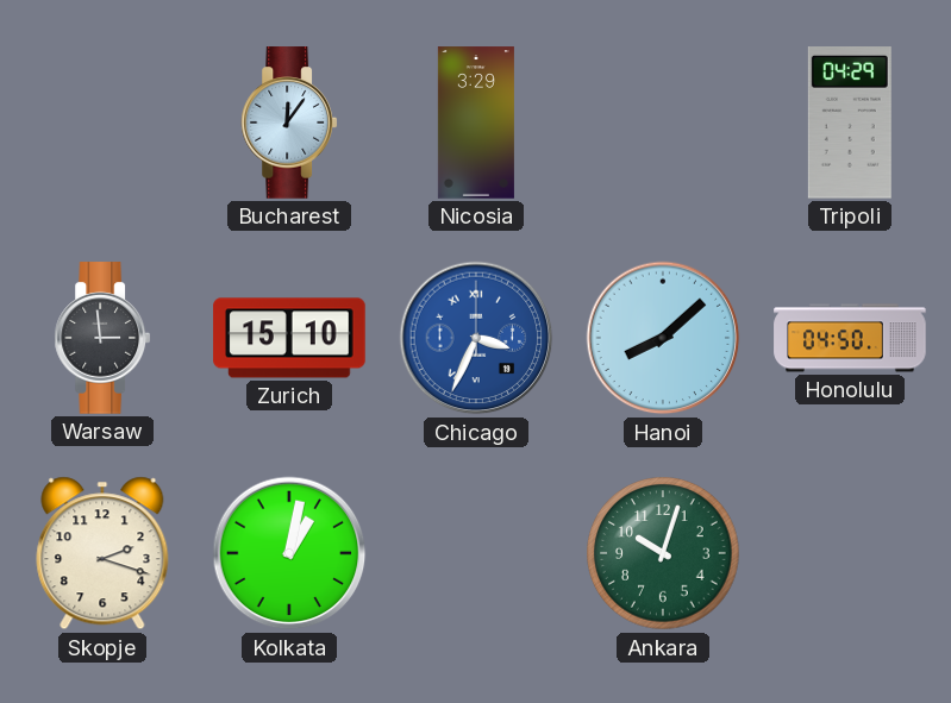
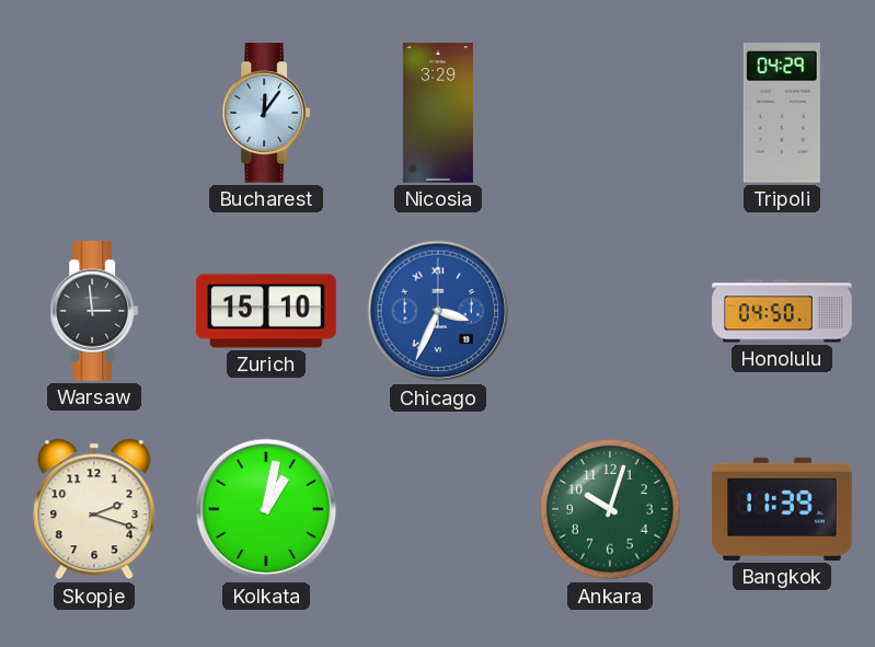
Hanoi: 8:08 -> none (663, 338)
Bangkok: none -> 11:39 (782, 509)
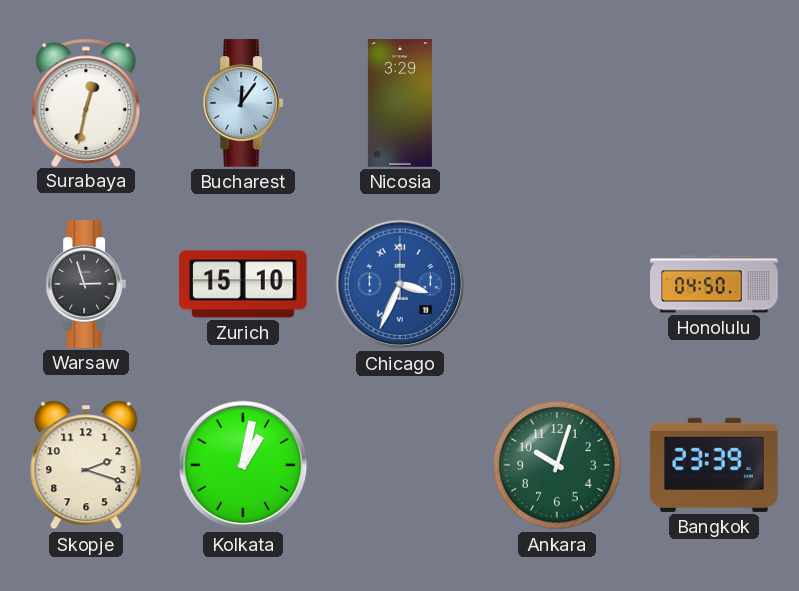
Surabaya: none -> 12:32 (86, 102)
Tripoli: 04:29 -> none (782, 114)
Warsaw: 2:59 -> 2:57 (86, 284)
Bangkok: 11:39 -> 23:39 (714, 465)
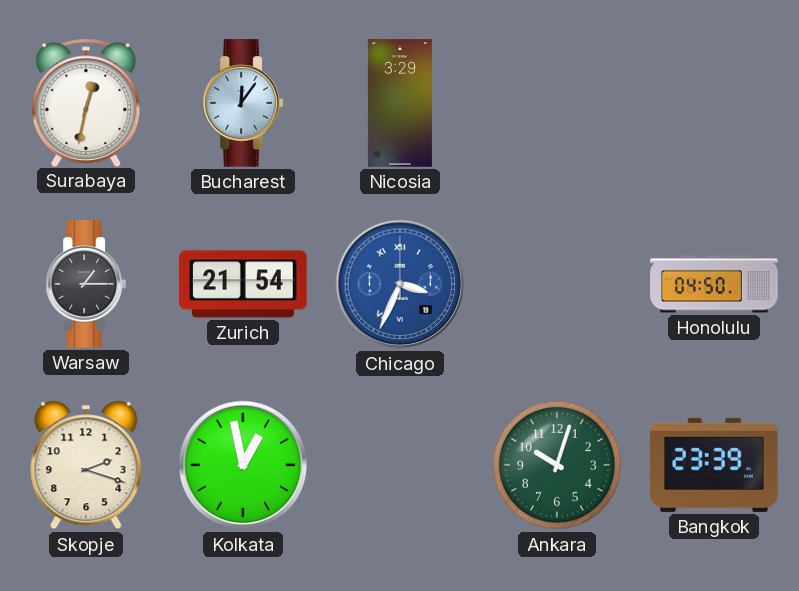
Warsaw: 2:57 -> 1:15 (86, 284)
Zurich: 15:10 -> 21:54 (243, 284)
Kolkata: 1:02 -> 12:58 (243, 465)
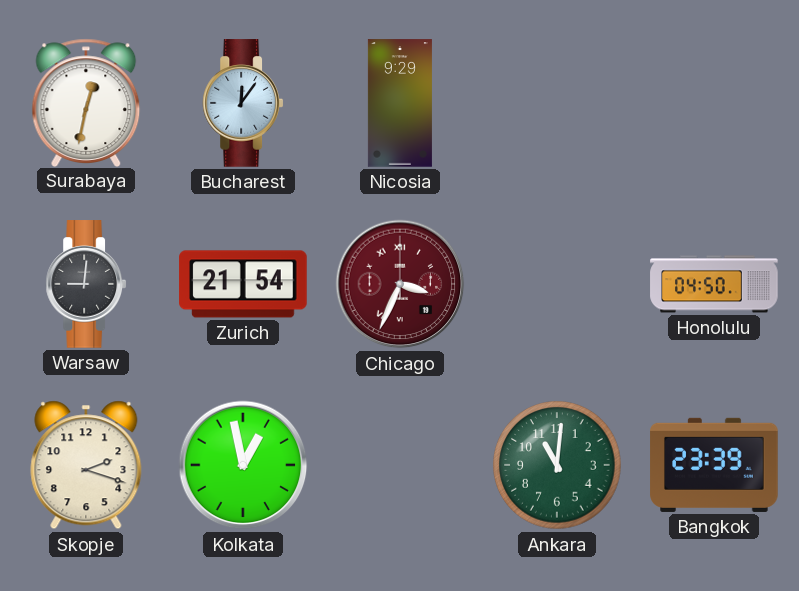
Nicosia: 3:29 -> 9:29 (400, 103)
Warsaw: 1:15 -> 9:01 (86, 284)
Chicago dial: blue -> burgundy (400, 284)
Ankara: 10:03 -> 11:01 (557, 465)
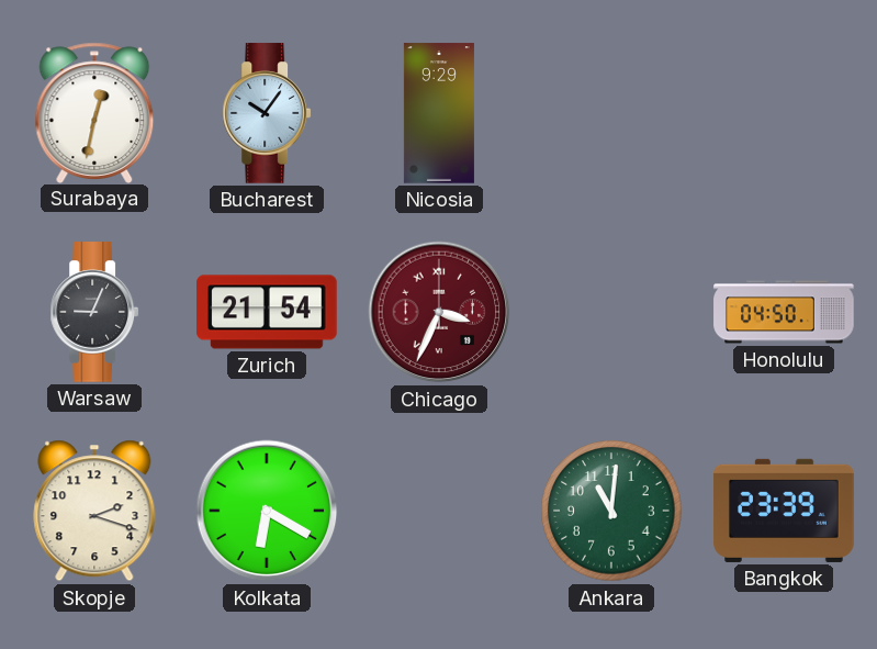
Bucharest: 12:06 -> 10:06 (267, 113)
Warsaw: 9:01 -> 9:04 (94, 312)
Kolkata: 12:58 -> 6:20 (267, 511)
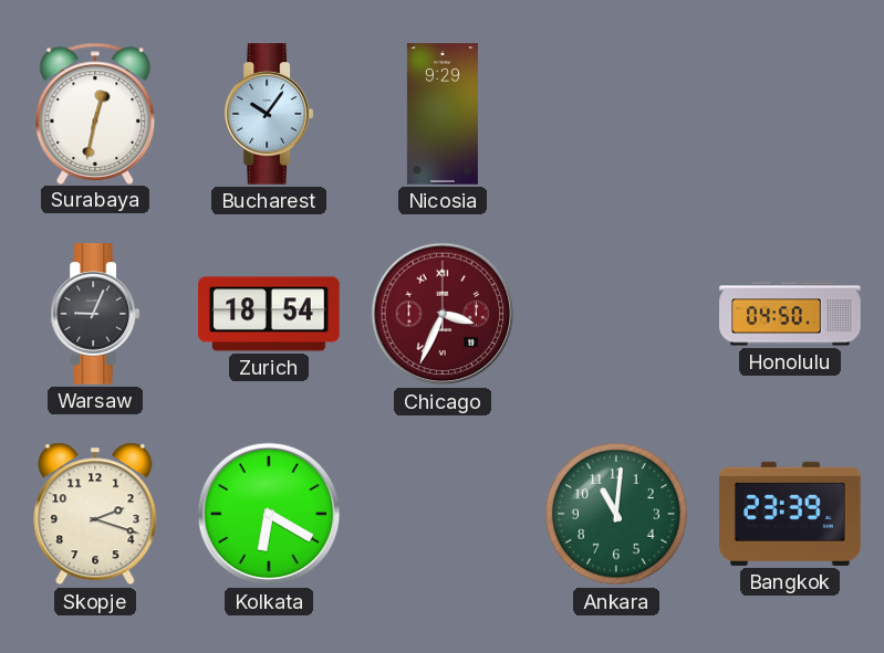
Zurich: 21:54 -> 18:54 (269, 314)
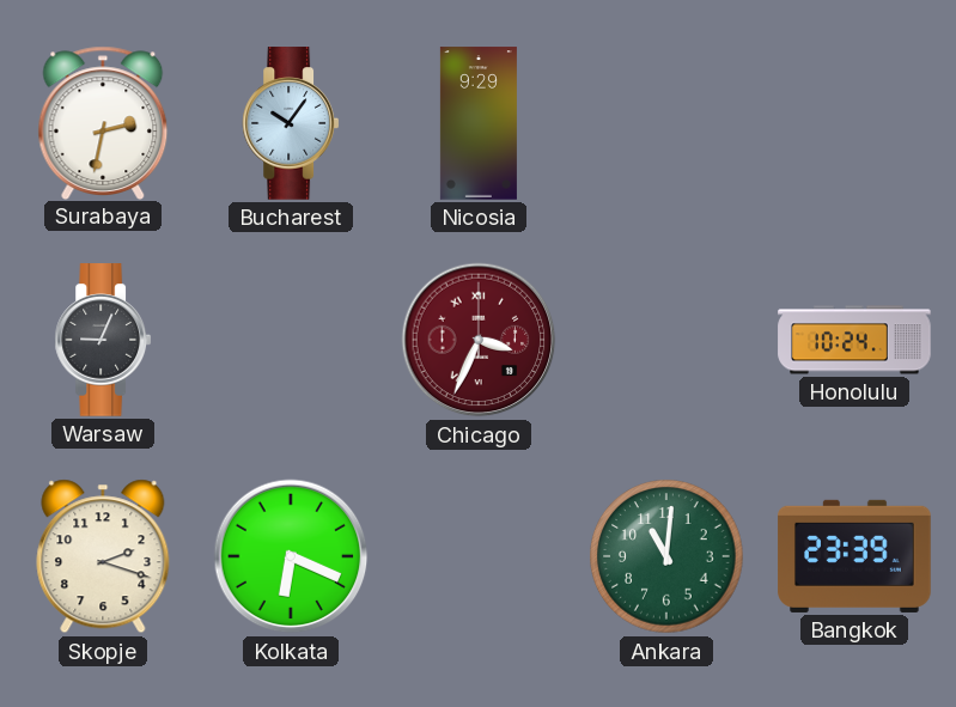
Surabaya: 12:32 -> 2:32 (103, 122)
Zurich: 18:54 -> none (269, 314)
Honolulu: 04:50 -> 10:24 (854, 340)
Kolkata: 6:20 -> 6:19 (291, 556)
